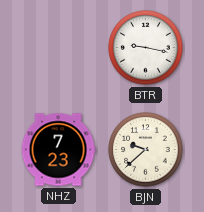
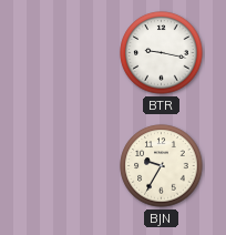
NHZ: 7:23 -> none (58, 150)
BJN: 9:38 -> 9:35 (162, 166)
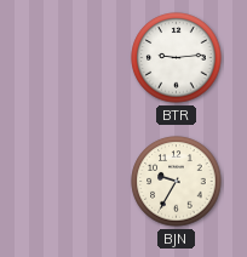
BTR: 9:17 -> 9:14 (177, 58)
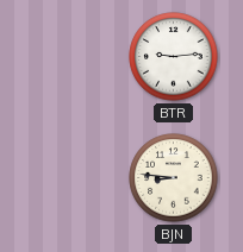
BJN: 9:35 -> 8:46 (174, 178)
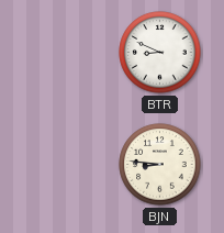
BTR: 9:14 -> 8:49 (160, 53)
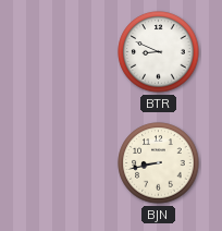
BJN: 8:46 -> 8:43 (159, 163)
